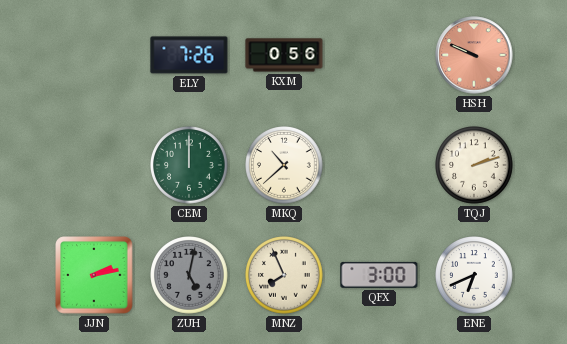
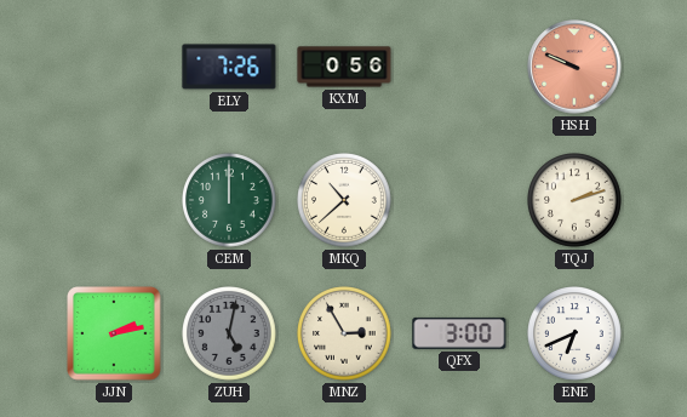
MNZ: 7:56 -> 2:55 (345, 335)
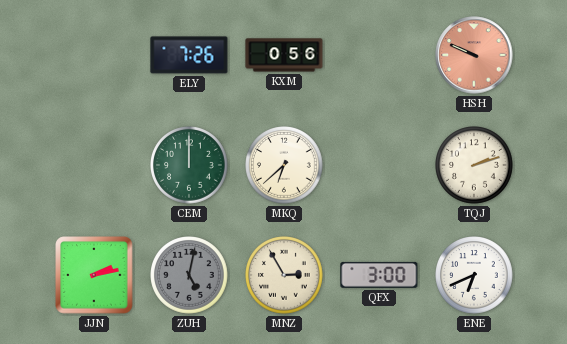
MKQ: 10:38 -> 6:38 (285, 166)
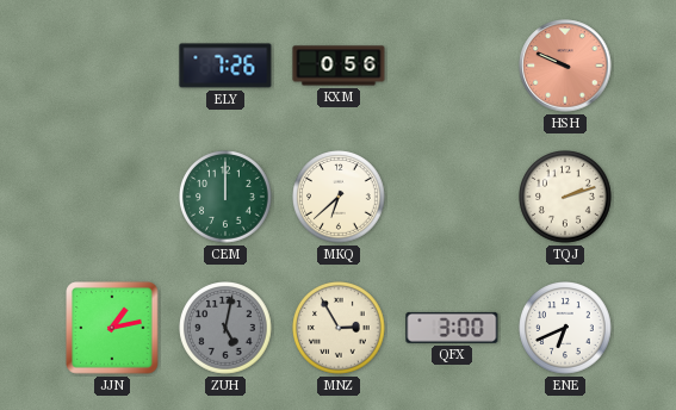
JJN: 2:13 -> 1:13 (112, 328)
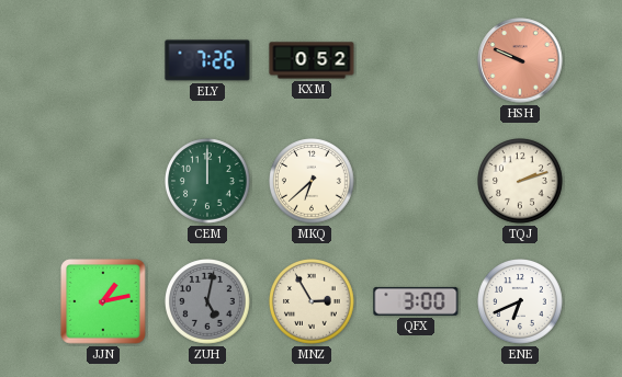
KXM: 0:56 -> 0:52 (312, 60)
